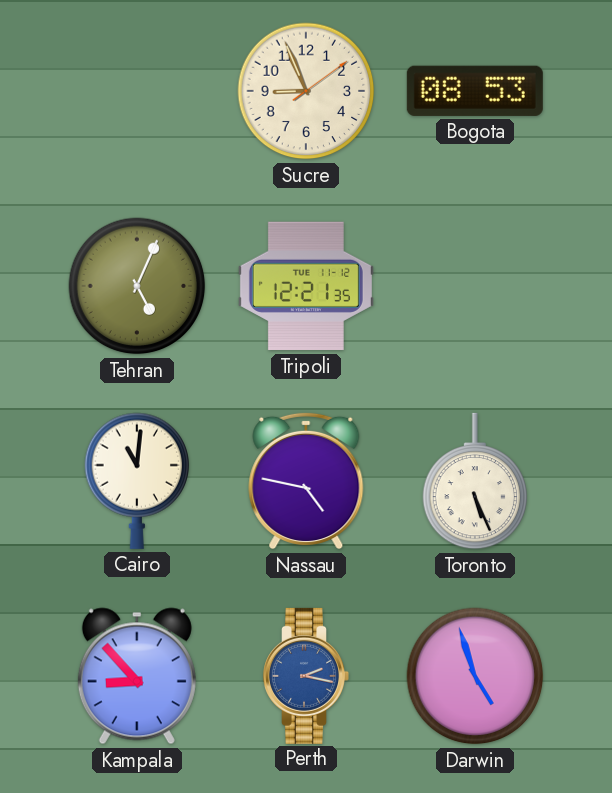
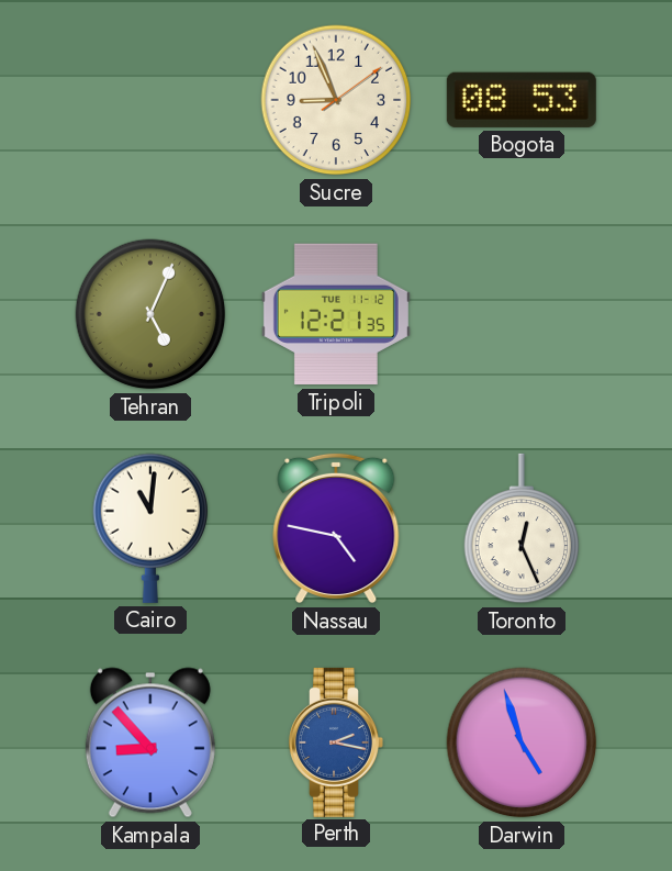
Toronto: 5:26 -> 12:26 (522, 528)
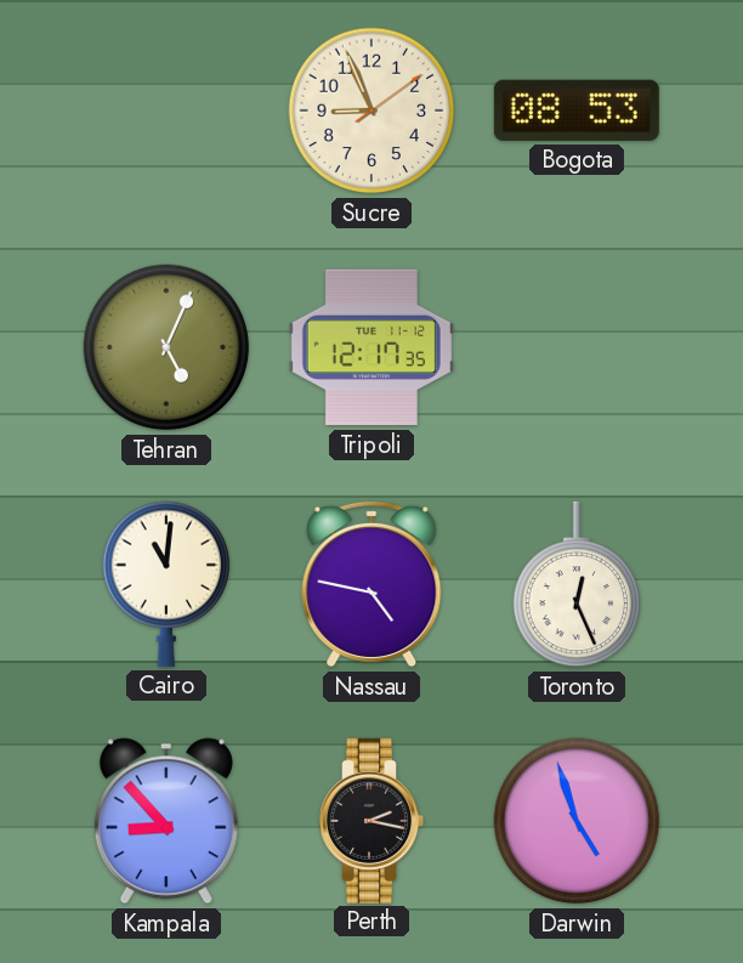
Tripoli: 12:21 -> 12:17 (371, 347)
Perth dial: blue -> black (371, 821)
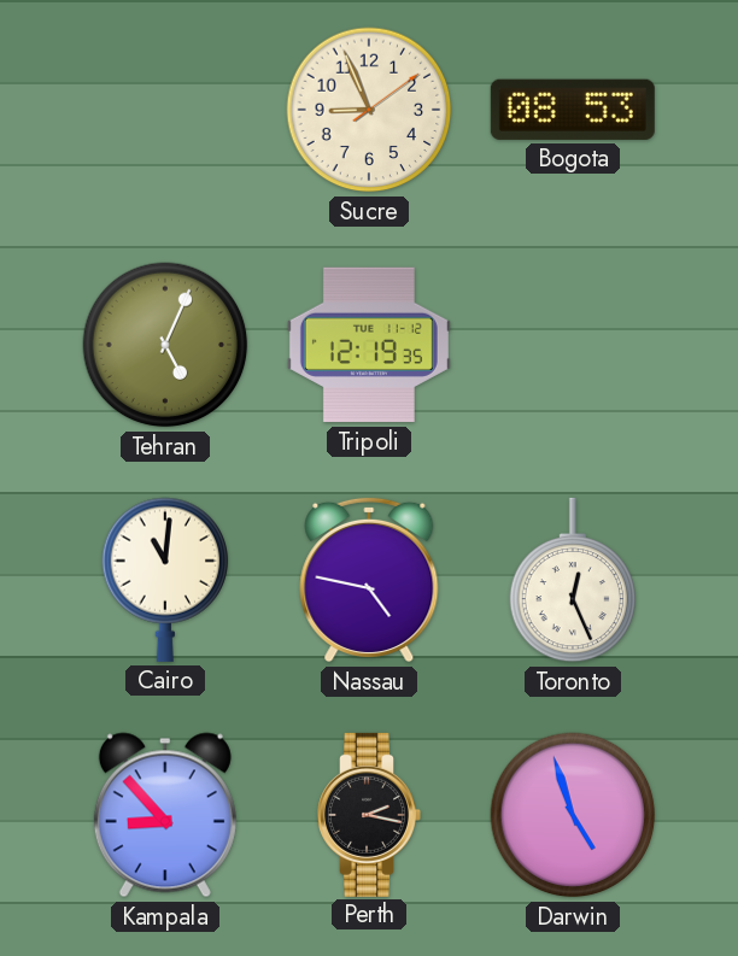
Tripoli: 12:17 -> 12:19 (369, 345)
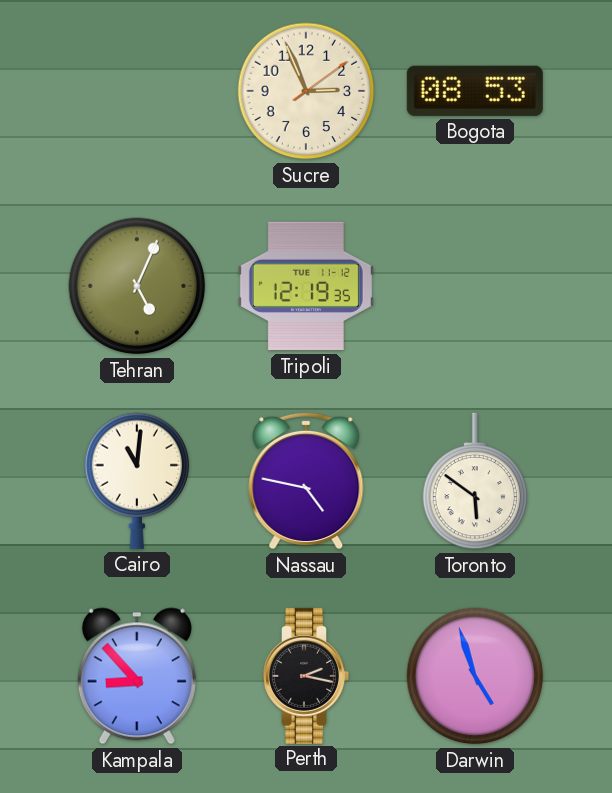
Sucre: 8:56 -> 2:56 (306, 91)
Toronto: 12:26 -> 5:51 (475, 481)
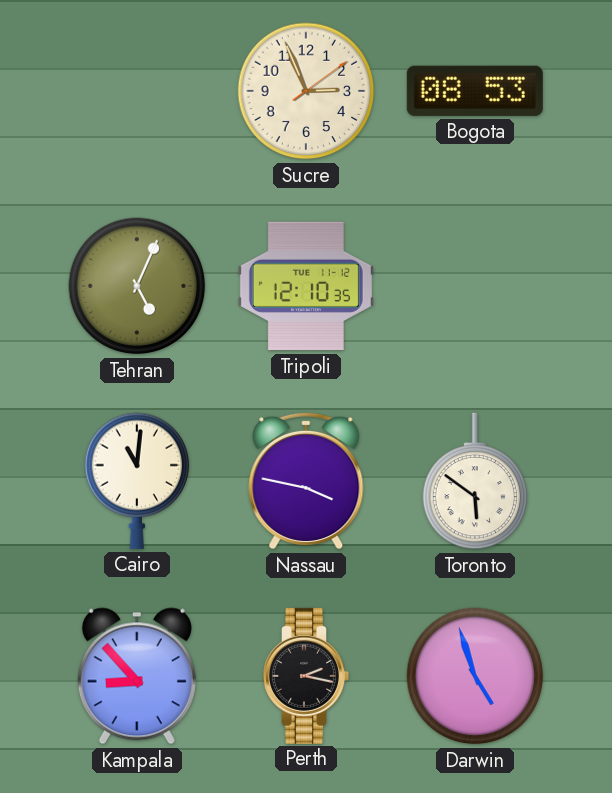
Tripoli: 12:19 -> 12:10 (306, 286)
Nassau: 4:47 -> 3:47 (306, 481)
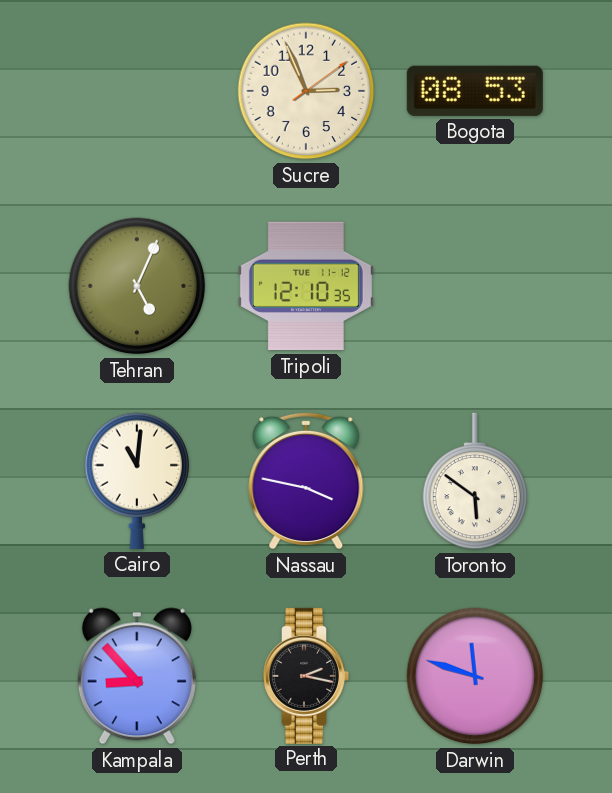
Darwin: 4:57 -> 11:48 (475, 676)
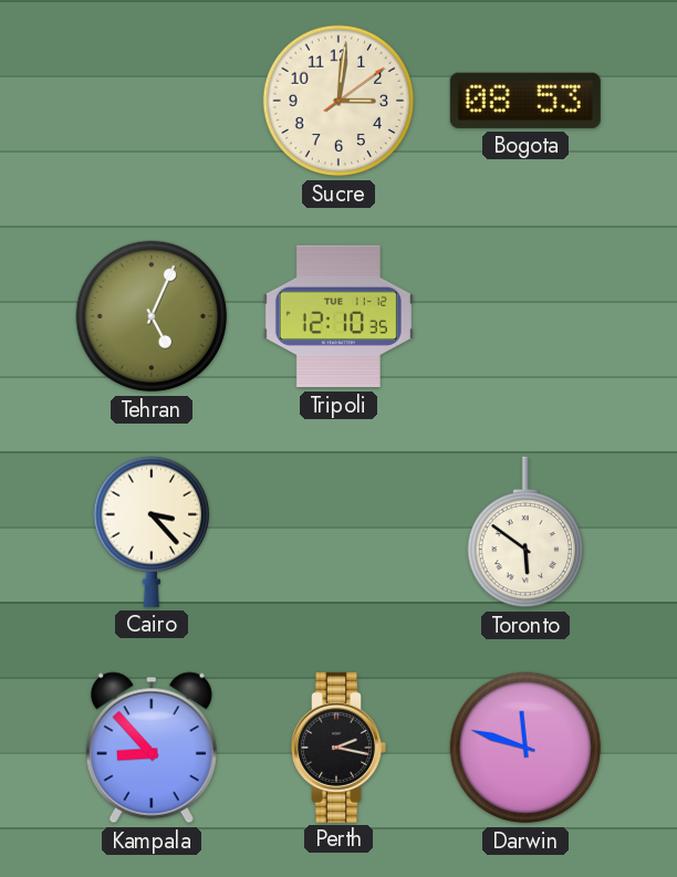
Sucre: 2:56 -> 3:01 (338, 101)
Cairo: 11:01 -> 3:23 (152, 532)
Nassau: 3:47 -> none (306, 481)
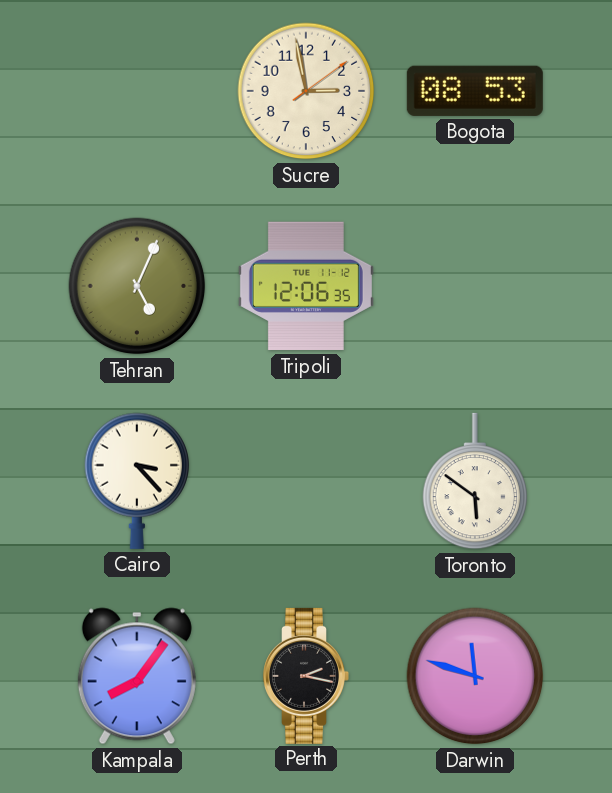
Sucre: 3:01 -> 2:58 (306, 91)
Tripoli: 12:10 -> 12:06 (306, 286)
Kampala: 8:53 -> 8:06 (137, 676)
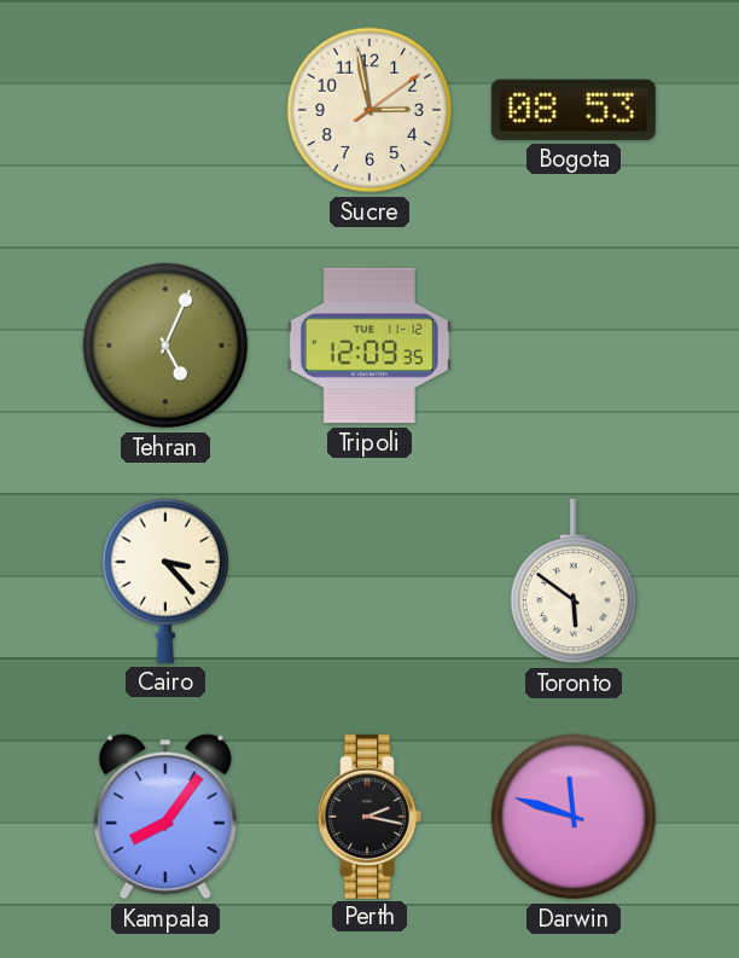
Tripoli: 12:06 -> 12:09 (369, 346)
